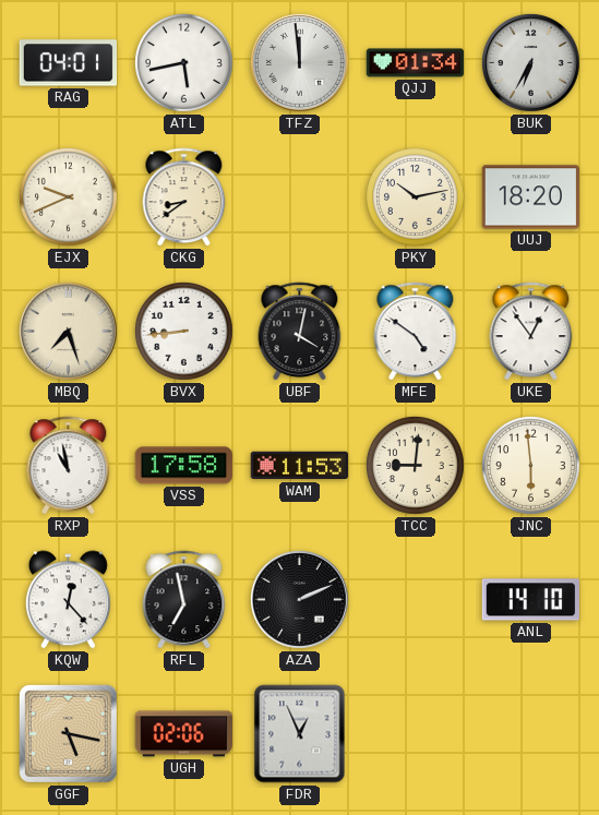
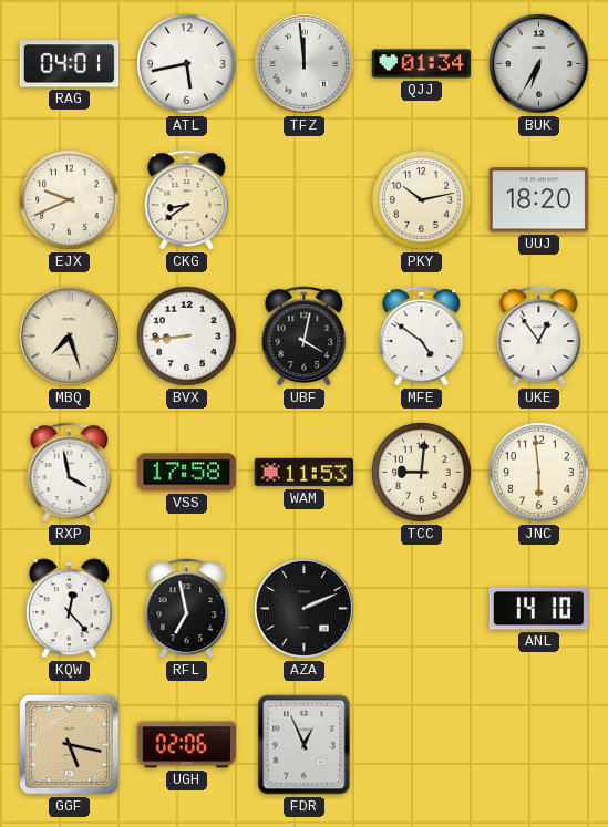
RXP: 10:58 -> 3:58 (70, 473)
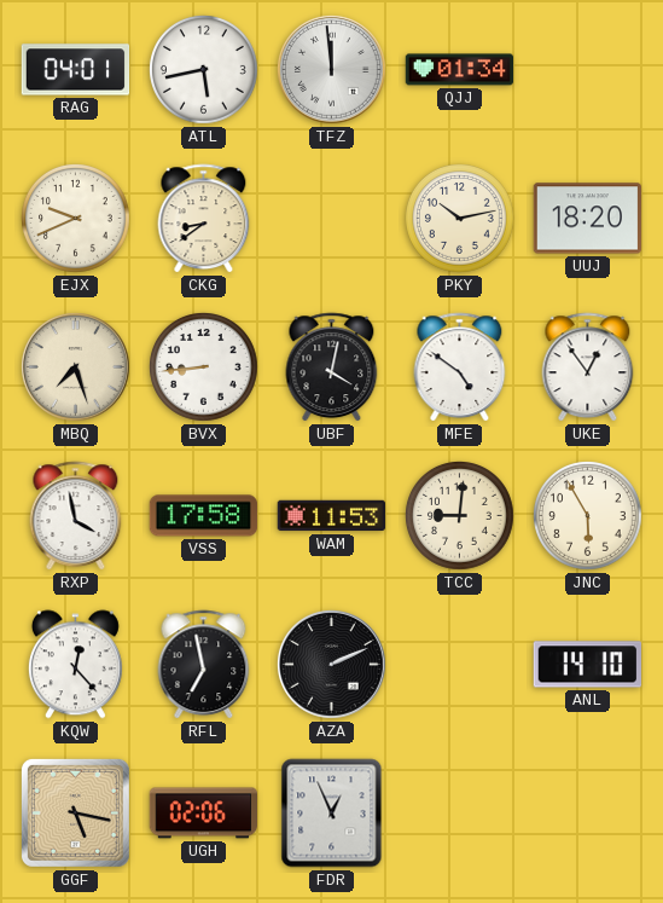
BUK: 6:35 -> none (539, 64)
JNC: 5:59 -> 5:55 (588, 516)
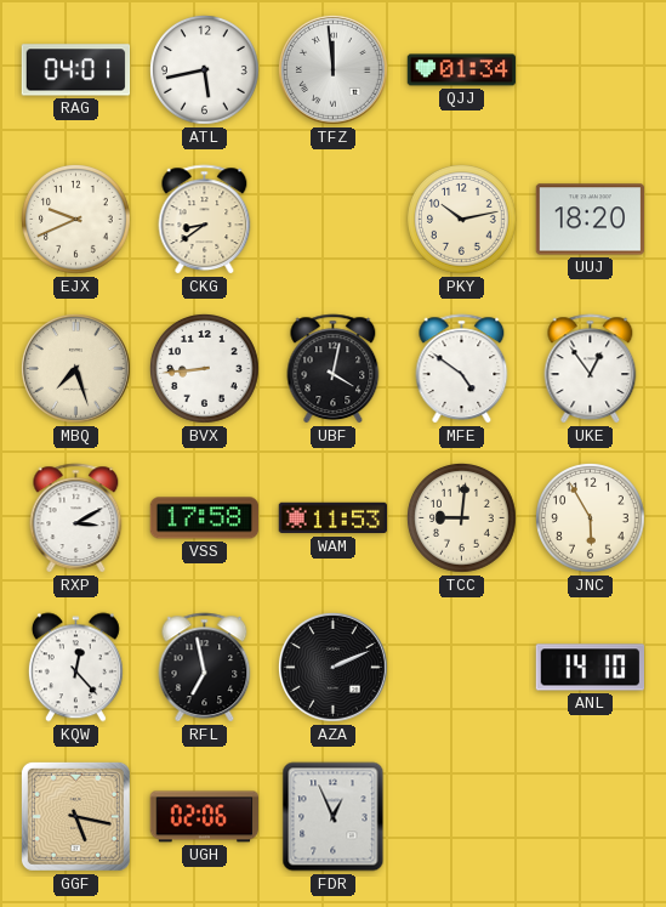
RXP: 3:58 -> 3:10 (76, 518)
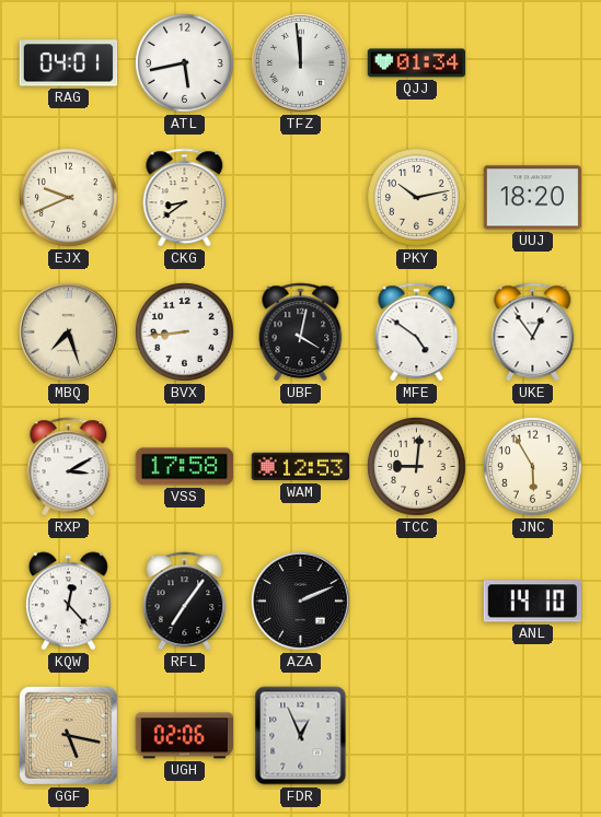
WAM: 11:53 -> 12:53 (301, 467)
RFL: 6:58 -> 7:06 (185, 602)
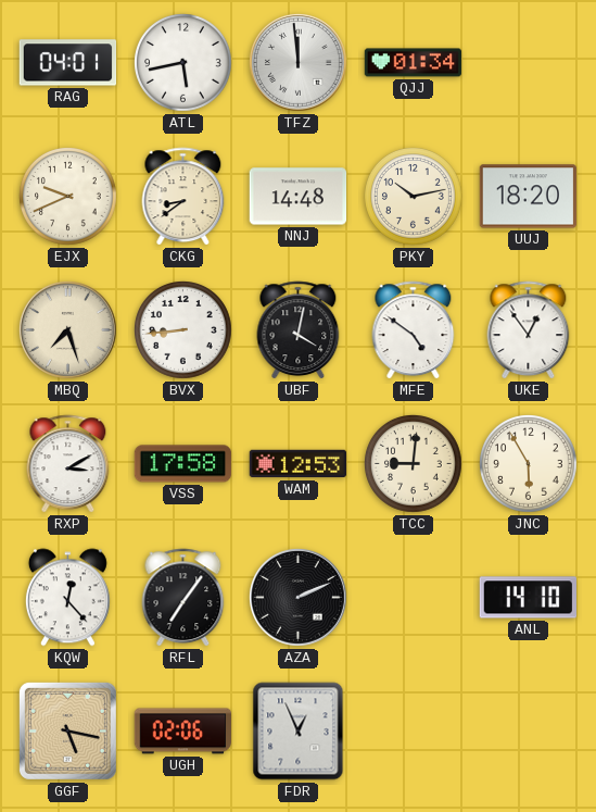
NNJ: none -> 14:48 (299, 197)
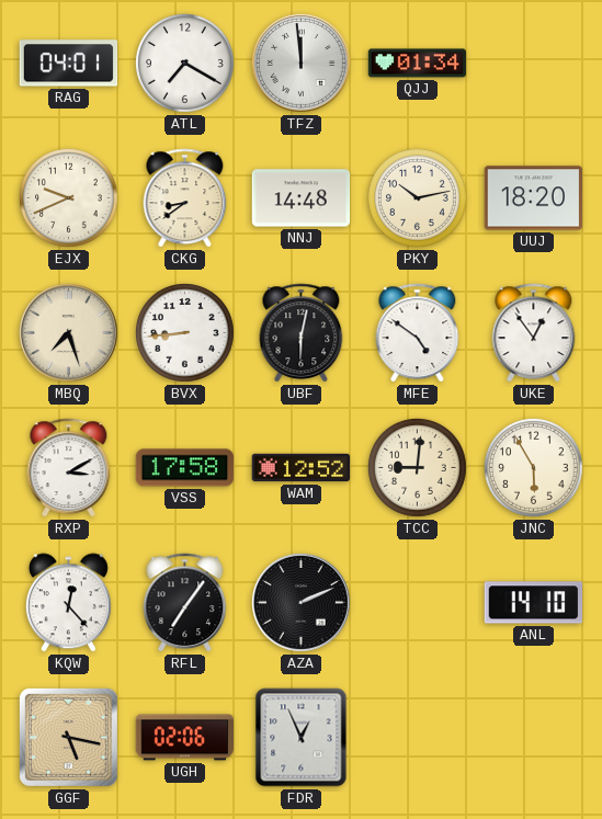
ATL: 5:43 -> 7:20 (185, 64)
UBF: 4:02 -> 6:02 (302, 333)
WAM: 12:53 -> 12:52 (302, 468)
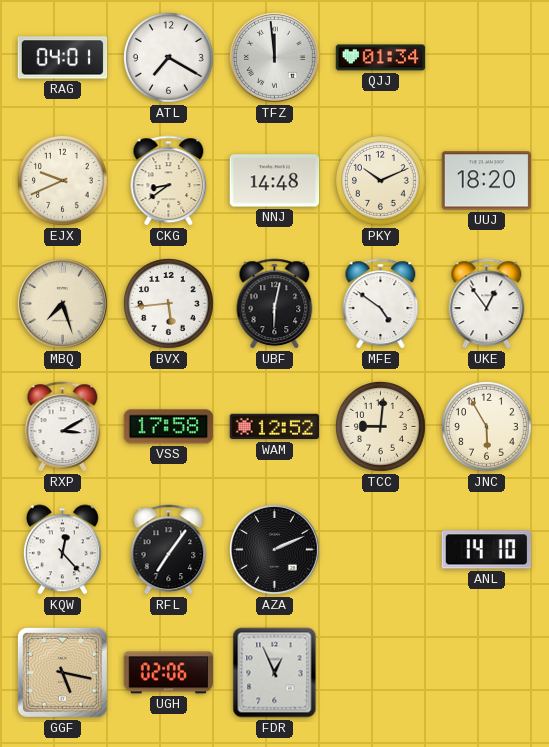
PKY: 10:13 -> 10:11 (381, 181)
BVX: 8:44 -> 5:44 (169, 304)
